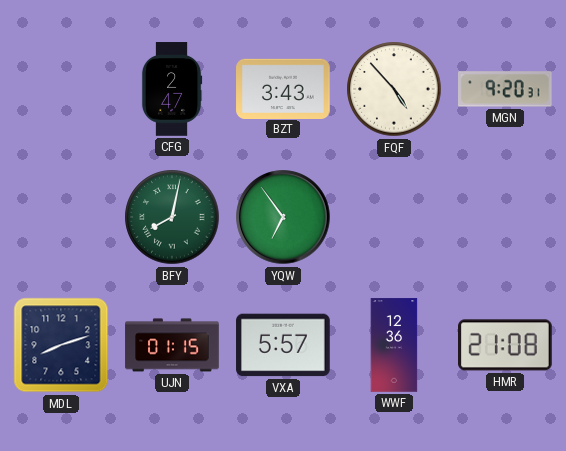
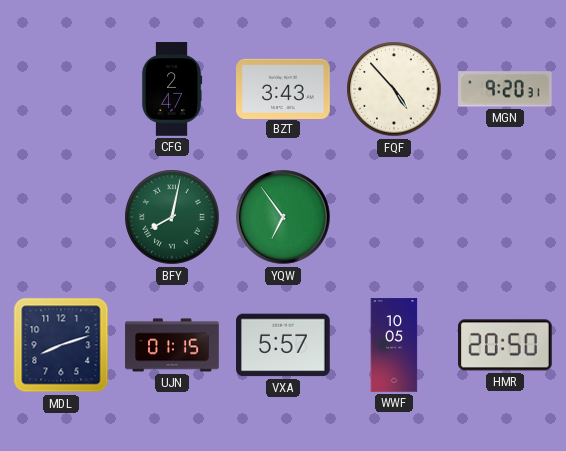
WWF: 12:36 -> 10:05 (394, 345)
HMR: 21:08 -> 20:50 (506, 345)
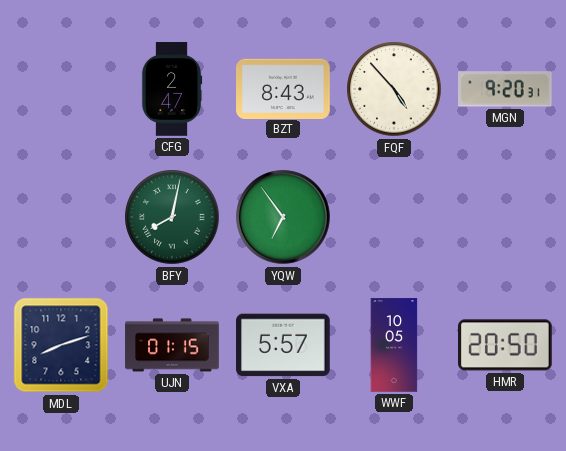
BZT: 3:43 -> 8:43 (283, 88)
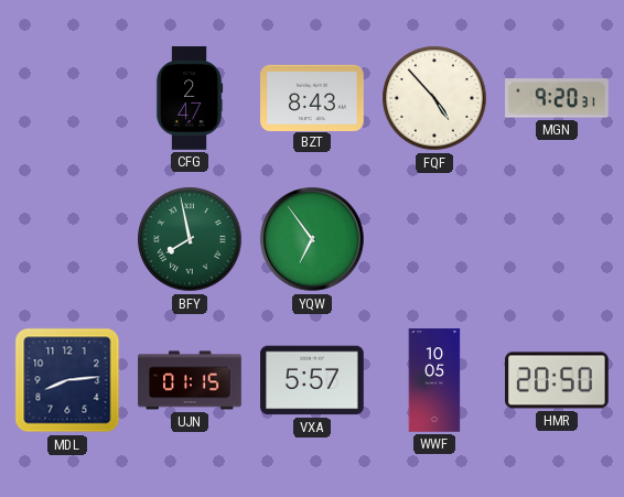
BFY: 8:02 -> 7:58 (190, 239)
MDL: 8:12 -> 8:14 (67, 380)
